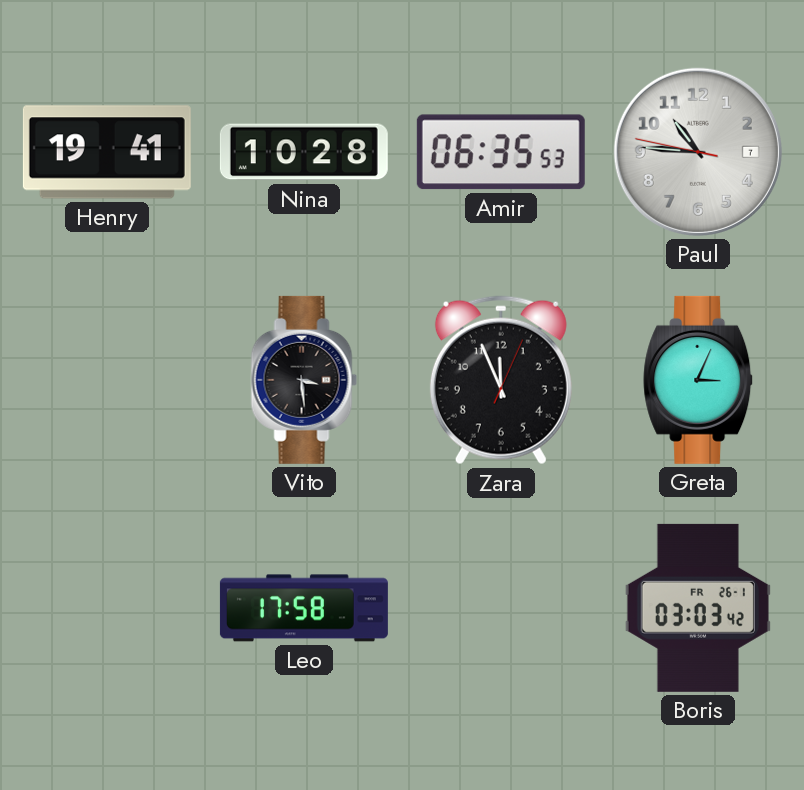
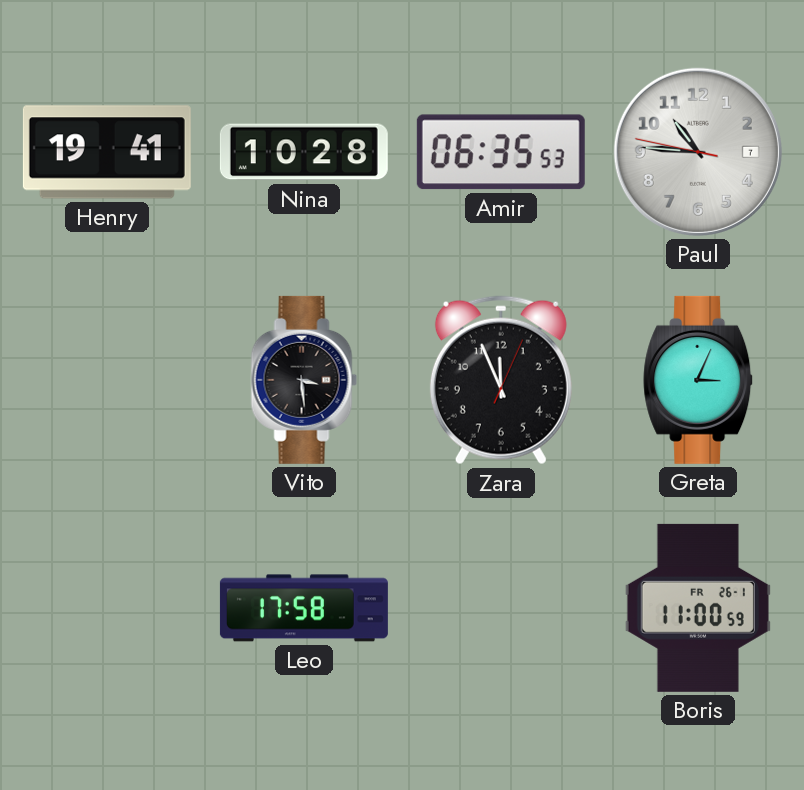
Boris: 03:03 -> 11:00 (698, 608)
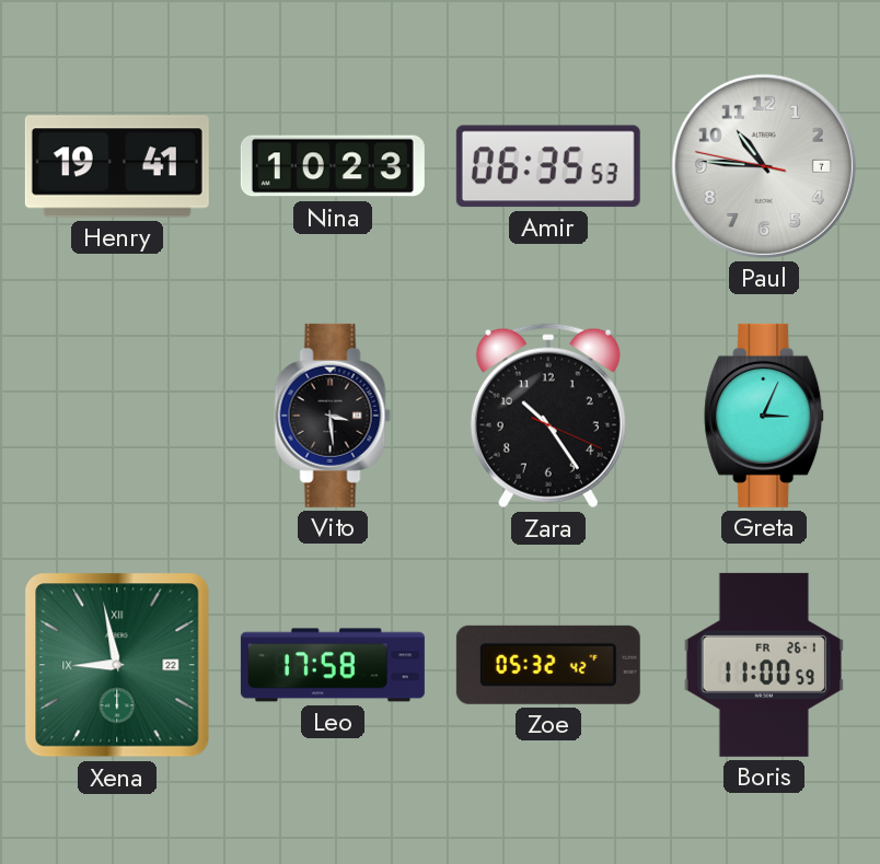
Nina: 10:28 -> 10:23 (333, 166)
Zara: 11:56 -> 10:24 (548, 416)
Xena: none -> 8:58 (117, 665)
Zoe: none -> 05:32 (548, 665)
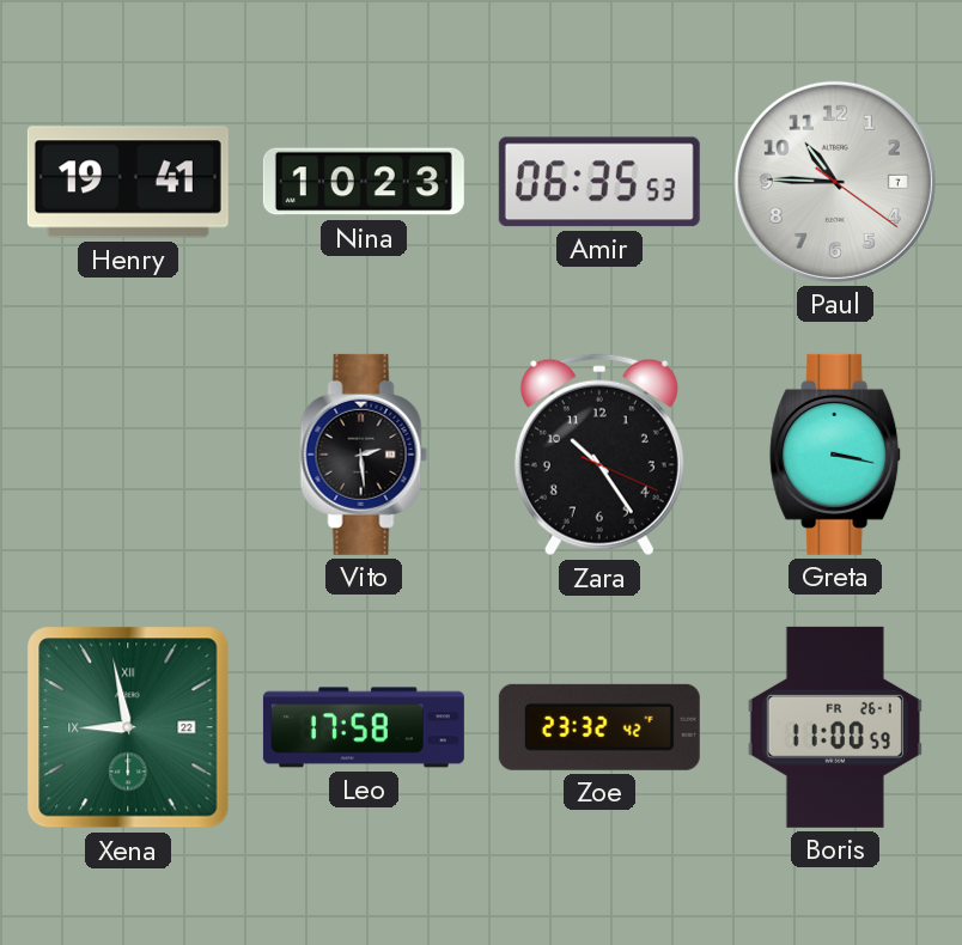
Paul: 10:45:47 -> 10:45:21 (835, 182)
Vito: 3:29 -> 2:29 (364, 455)
Greta: 3:04 -> 3:17 (836, 455)
Zoe: 05:32 -> 23:32 (599, 727)
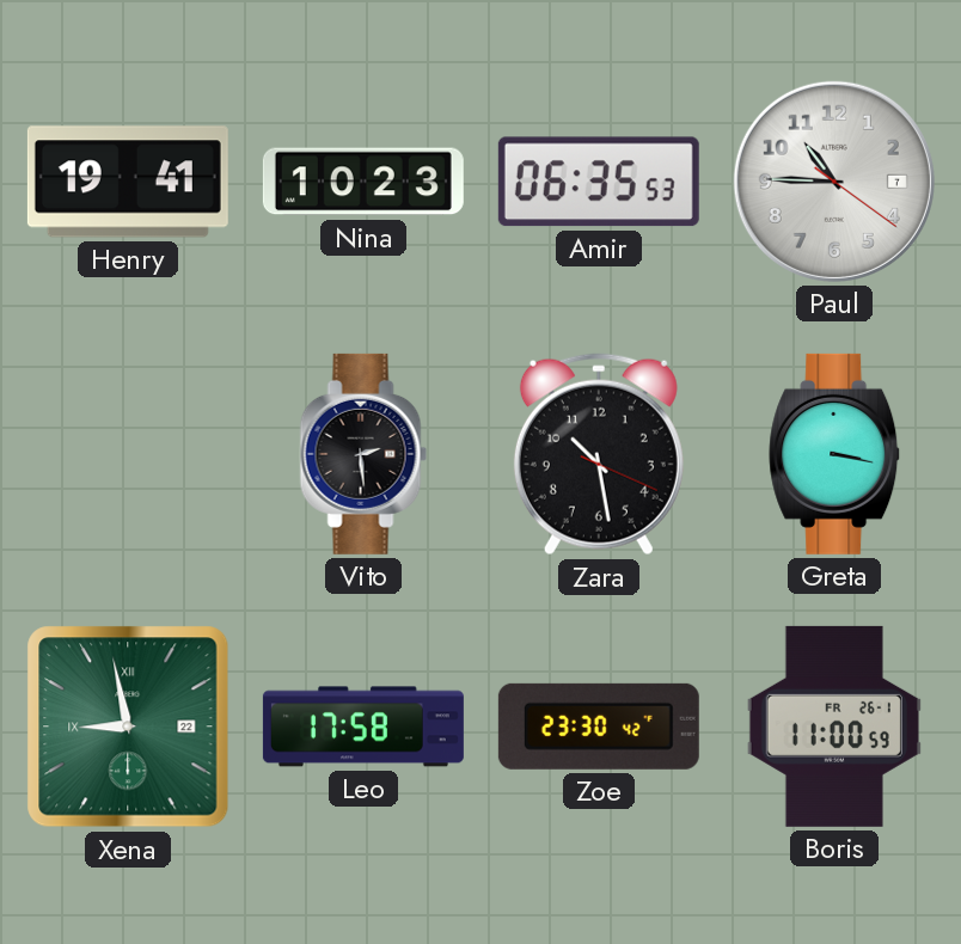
Zara: 10:24 -> 10:28 (599, 454)
Zoe: 23:32 -> 23:30 (599, 727)
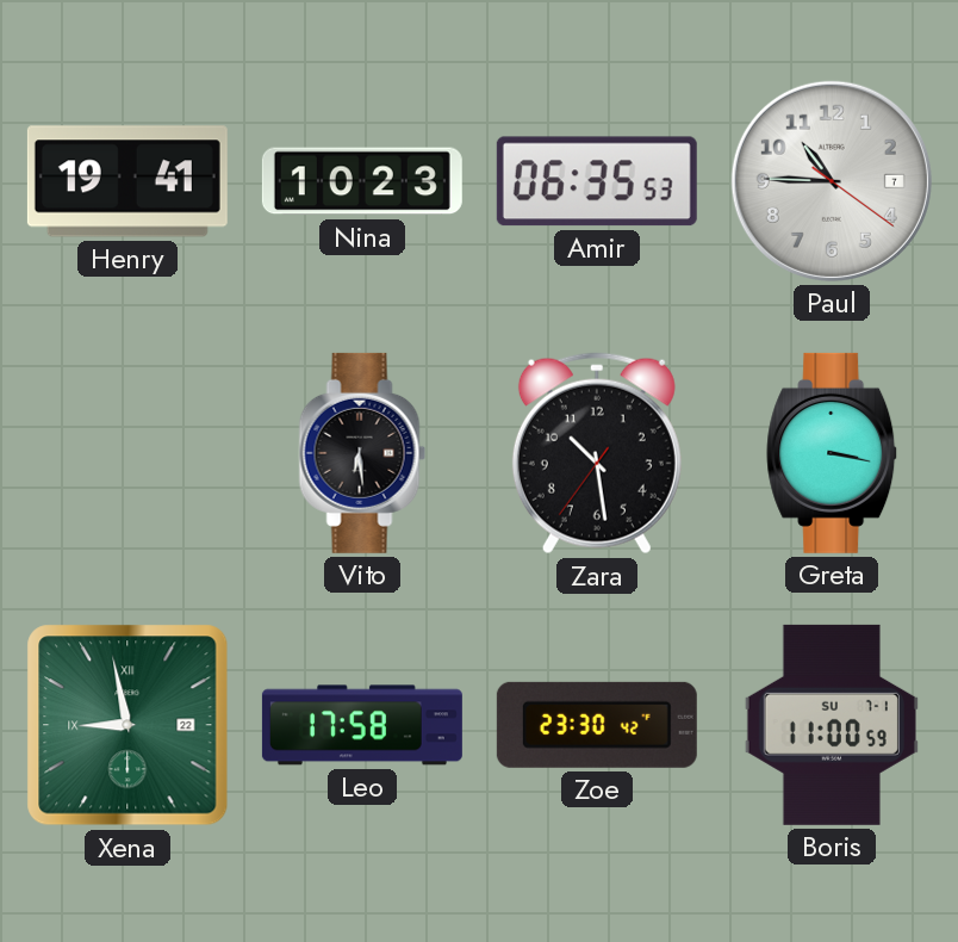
Vito: 2:29 -> 6:29 (362, 453)
Zara: 10:28:19 -> 10:28:36 (597, 453)
Boris date: FR 26-1 -> SU 7-1 (832, 725)
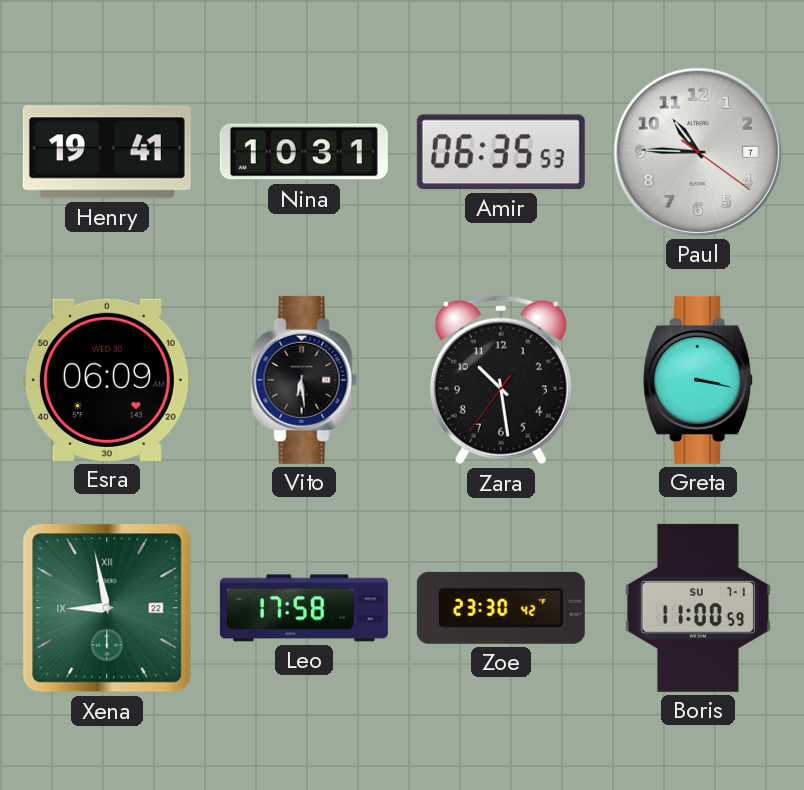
Nina: 10:23 -> 10:31 (304, 152)
Esra: none -> 06:09 (107, 380)
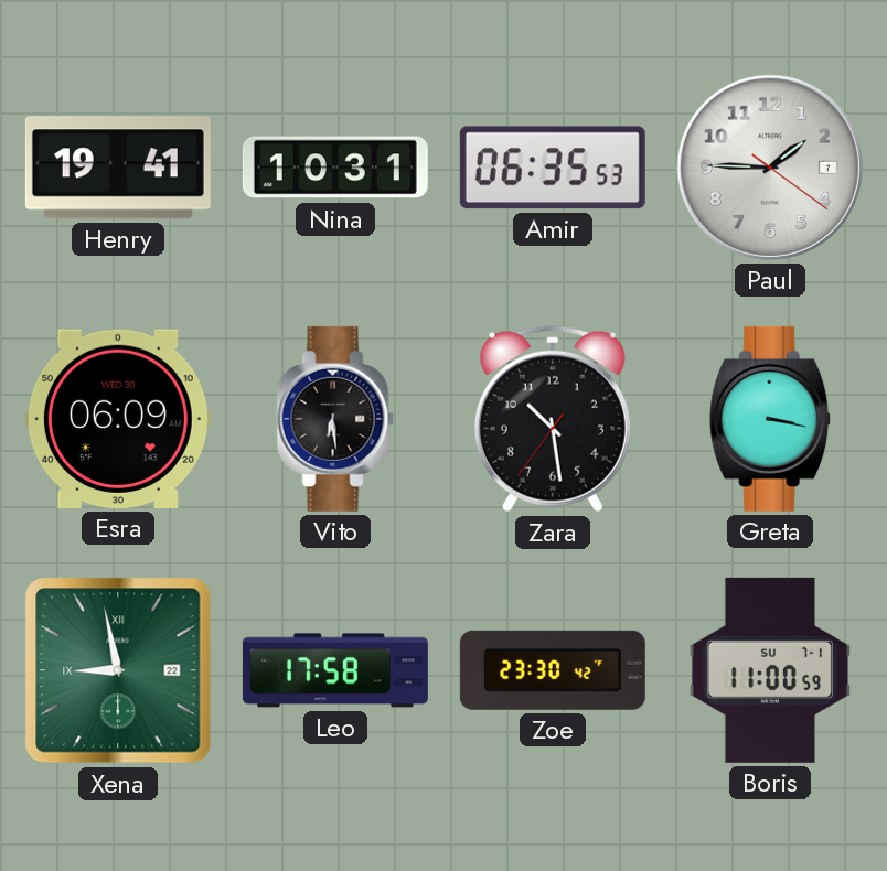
Paul: 10:45 -> 1:45 (770, 168)
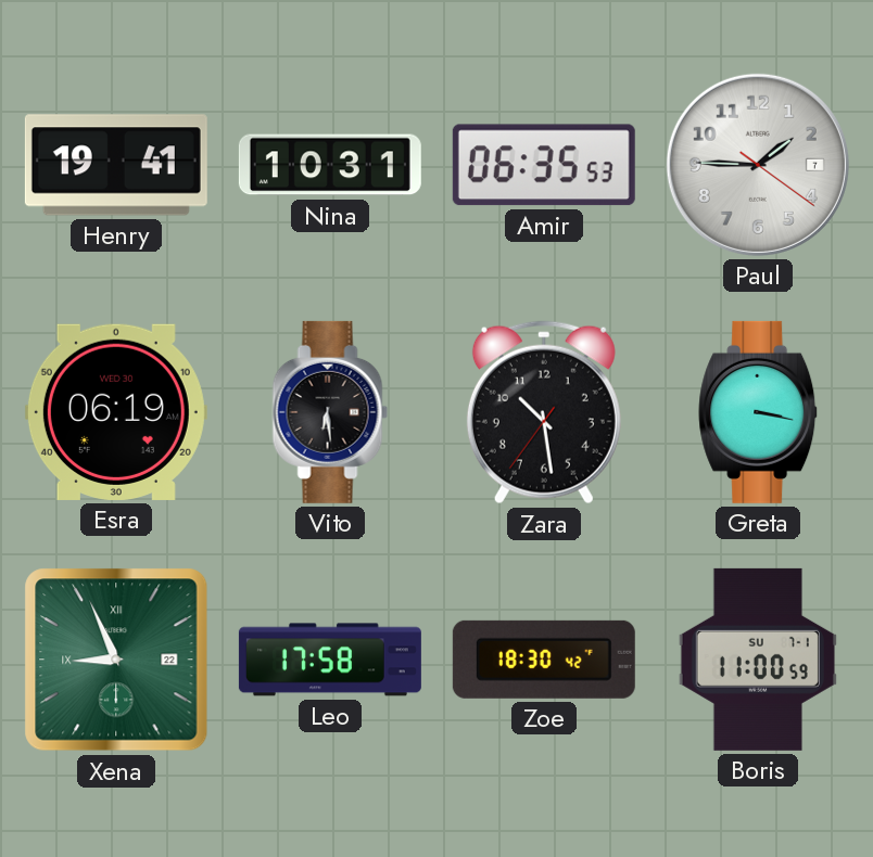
Esra: 06:09 -> 06:19 (116, 412)
Xena: 8:58 -> 8:56 (116, 660)
Zoe: 23:30 -> 18:30 (544, 660)
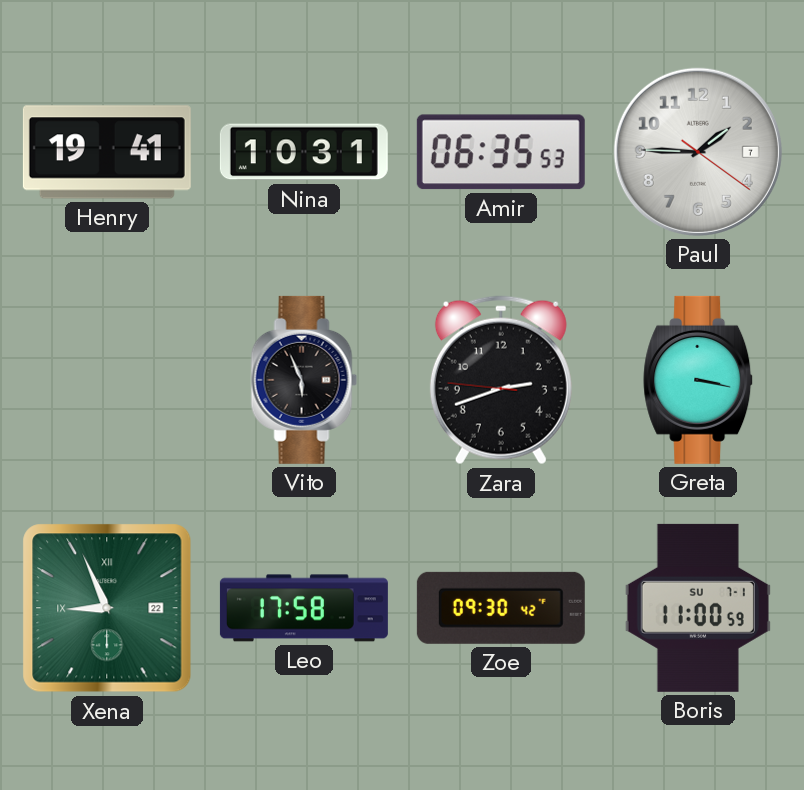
Esra: 06:19 -> none (116, 412)
Vito: 6:29 -> 5:56 (304, 380)
Zara: 10:28 -> 2:41 (501, 380)
Zoe: 18:30 -> 09:30 (501, 608)
